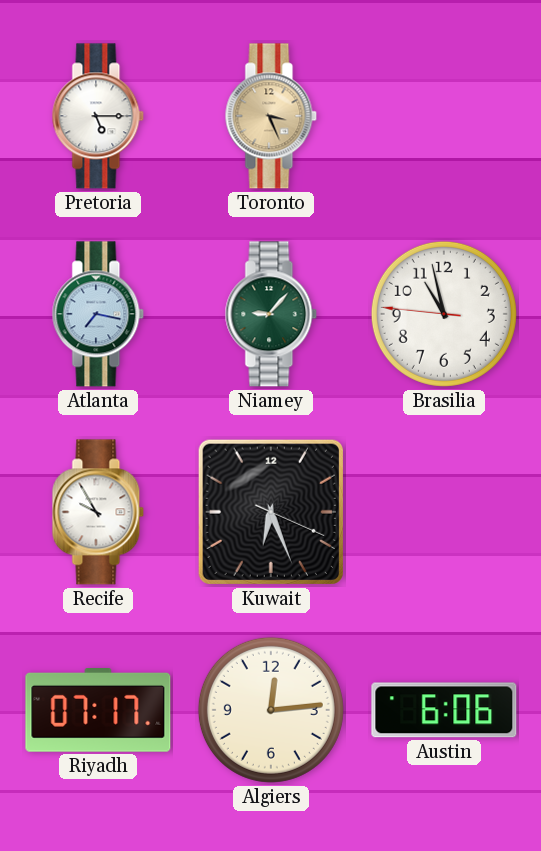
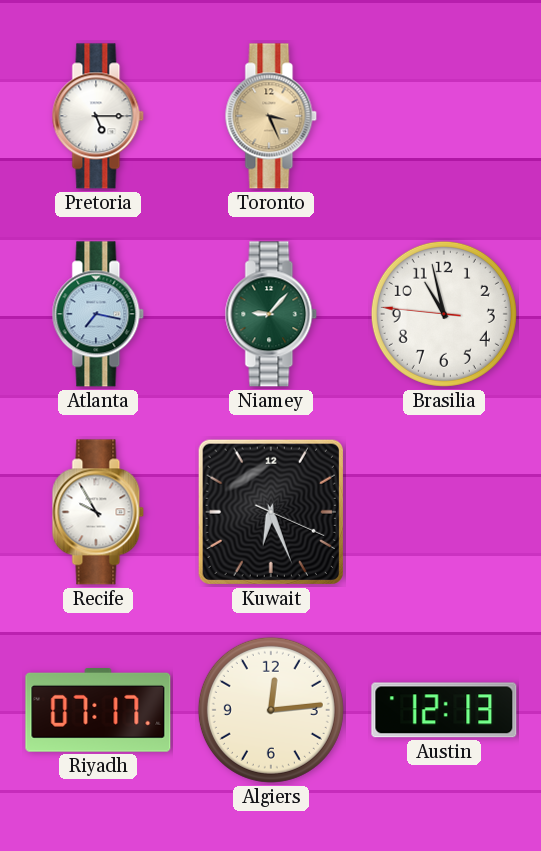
Austin: 6:06 -> 12:13 (444, 710)
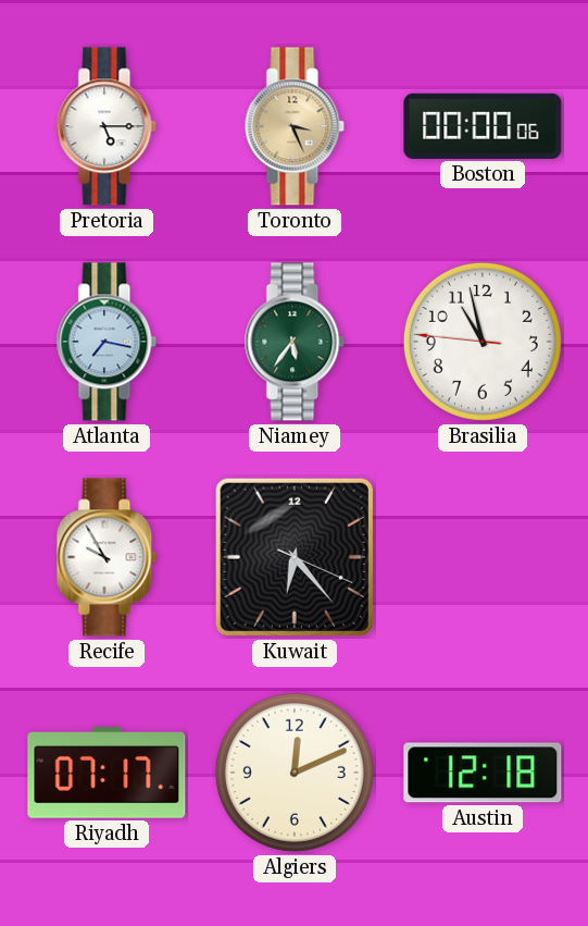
Boston: none -> 00:00 (483, 126)
Niamey: 9:07 -> 5:36 (295, 342)
Kuwait: 6:26 -> 6:23 (295, 557)
Algiers: 12:14 -> 12:11 (295, 773)
Austin: 12:13 -> 12:18 (483, 773)
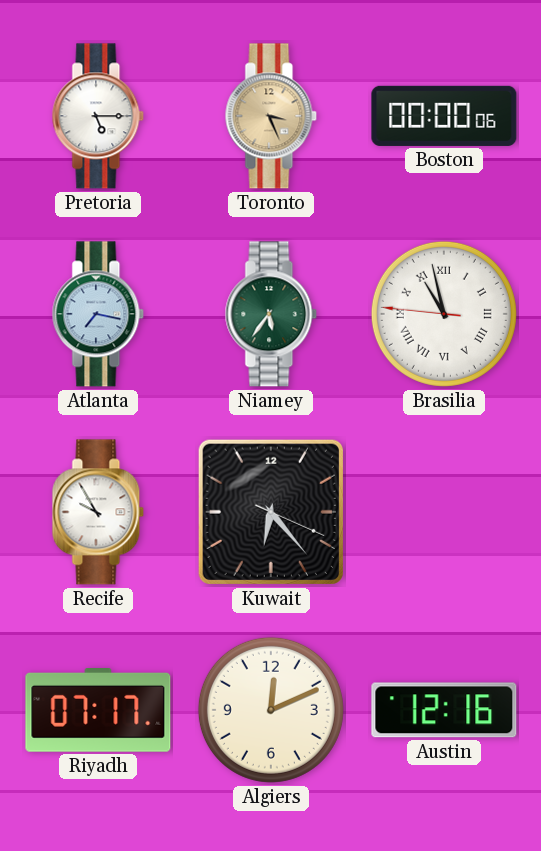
Brasilia numerals: Arabic -> Roman (444, 314)
Austin: 12:18 -> 12:16 (444, 710)
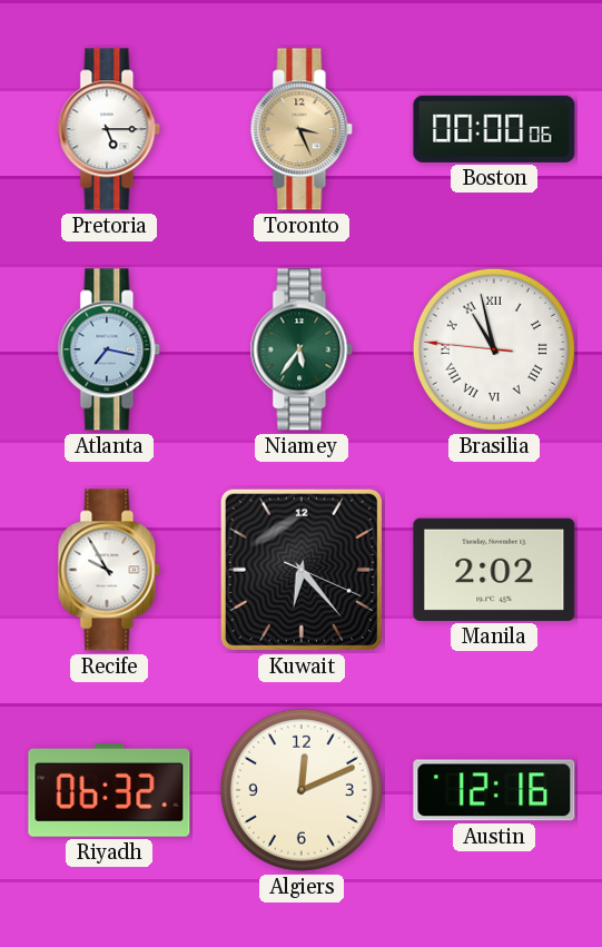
Manila: none -> 2:02 (494, 570)
Riyadh: 07:17 -> 06:32 (109, 791)
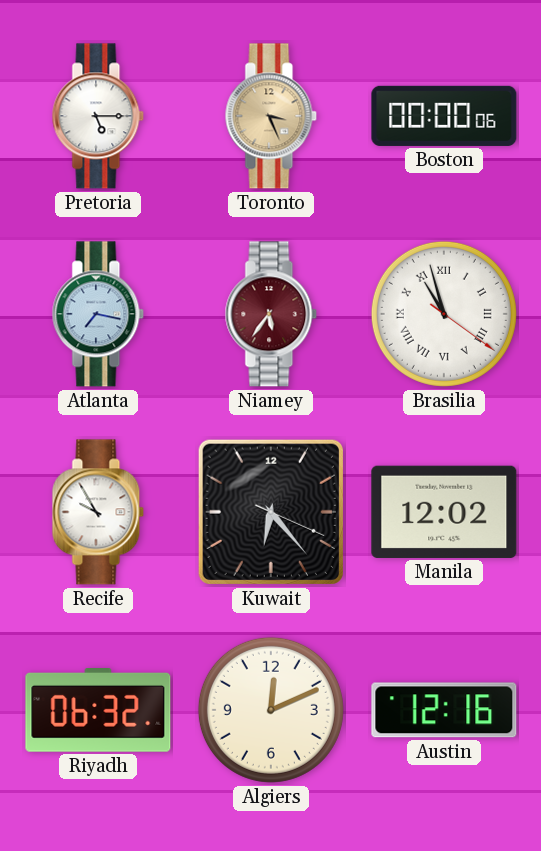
Niamey dial: green -> burgundy (271, 314)
Brasilia: 10:57:46 -> 10:57:21 (444, 314)
Manila: 2:02 -> 12:02 (444, 512)
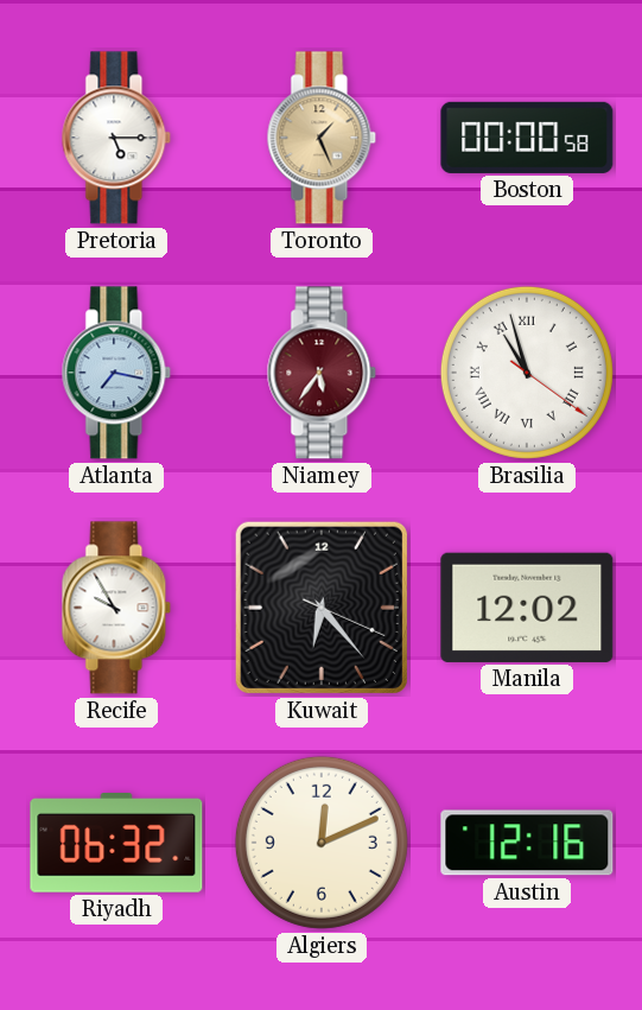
Toronto: 3:26 -> 1:26 (322, 138)
Boston: 00:00:06 -> 00:00:58 (527, 138)
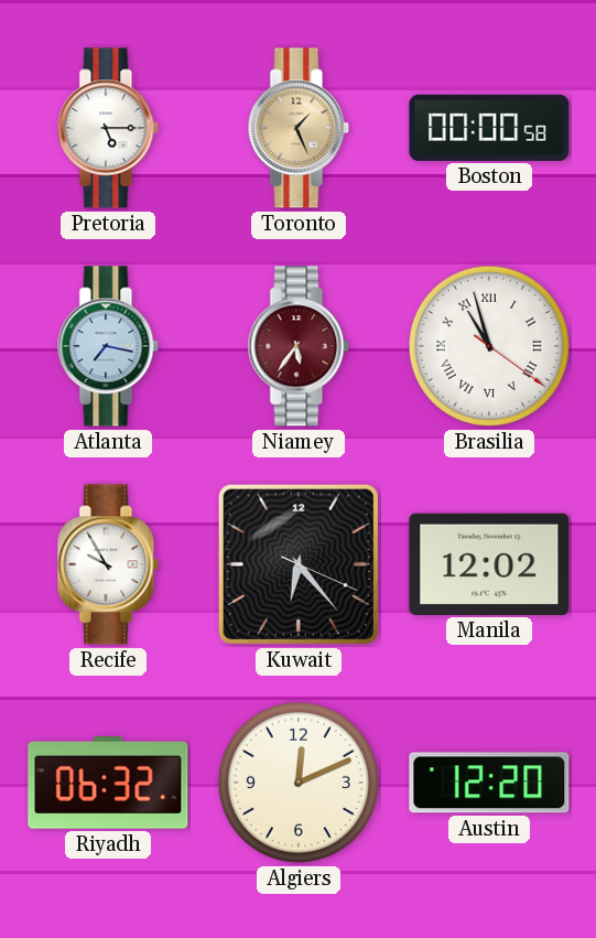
Austin: 12:16 -> 12:20 (489, 783)
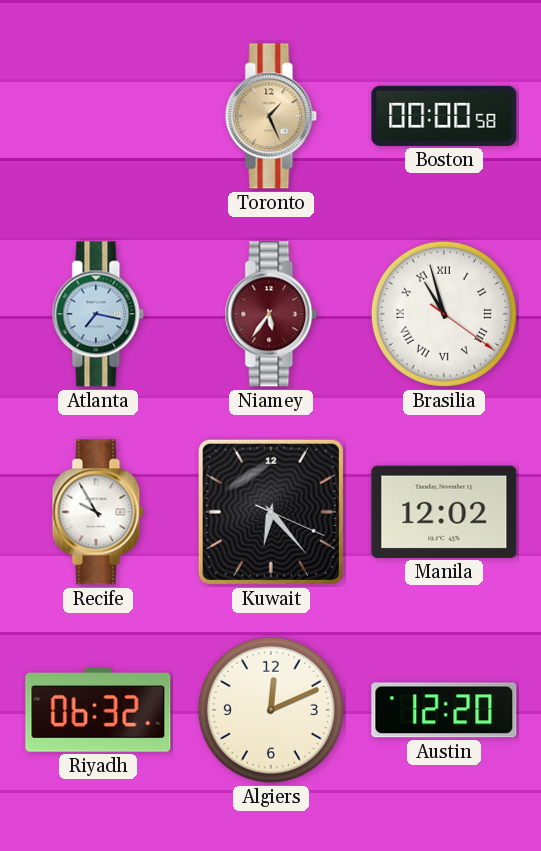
Pretoria: 5:15 -> none (108, 128)
